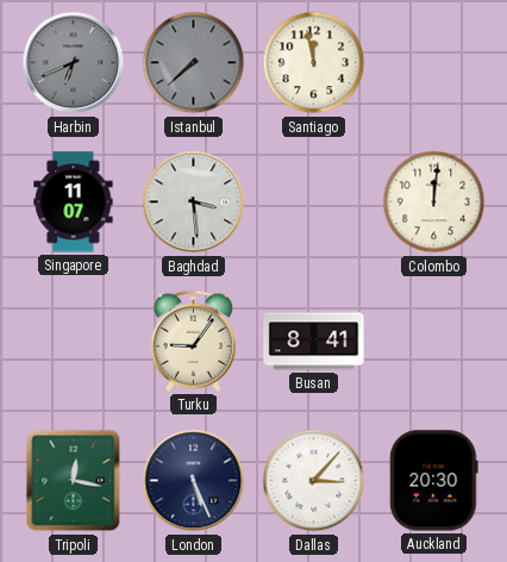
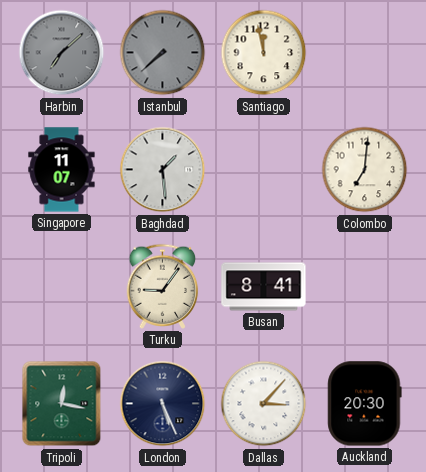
Harbin: 6:41 -> 7:08 (62, 53)
Baghdad: 3:29 -> 1:29 (163, 170)
Colombo: 12:01 -> 7:01 (365, 170)
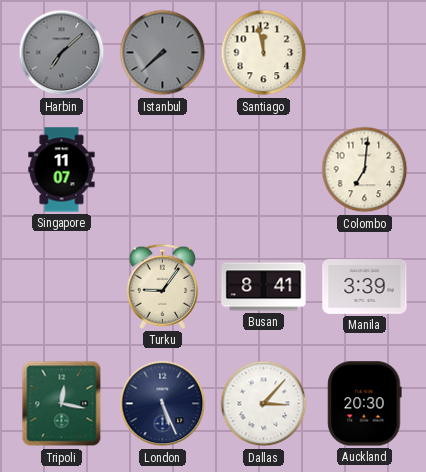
Baghdad: 1:29 -> none (163, 170)
Manila: none -> 3:39 (365, 287)
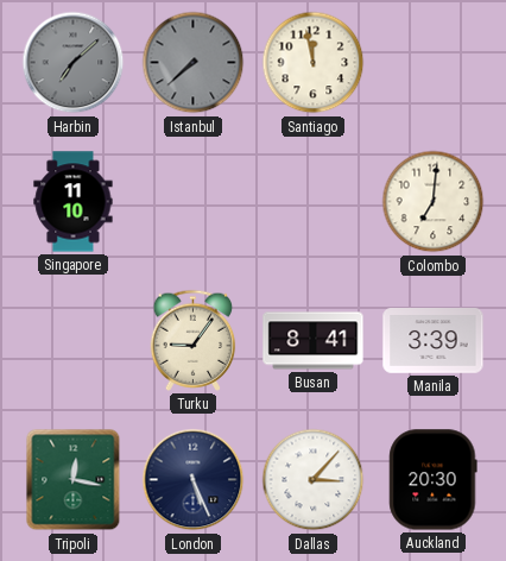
Singapore: 11:07 -> 11:10 (74, 202)
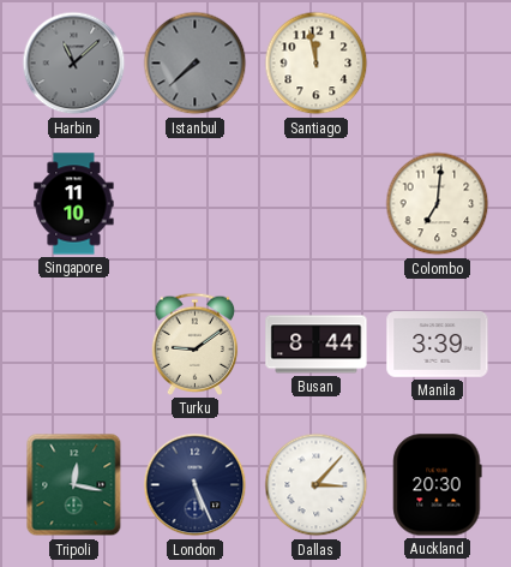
Harbin: 7:08 -> 11:08 (74, 64)
Turku: 9:06 -> 9:09 (196, 344)
Busan: 8:41 -> 8:44 (317, 345)
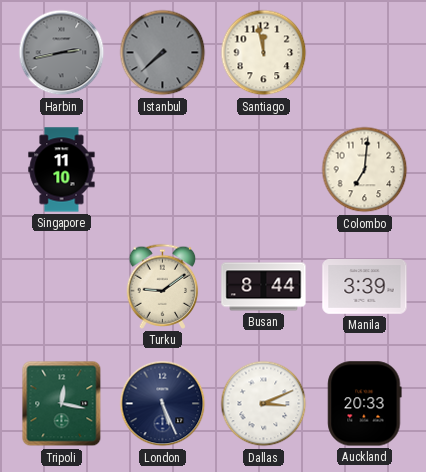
Harbin: 11:08 -> 2:43 (62, 53)
Dallas: 3:07 -> 3:11 (264, 404)
Auckland: 20:30 -> 20:33 (365, 404)
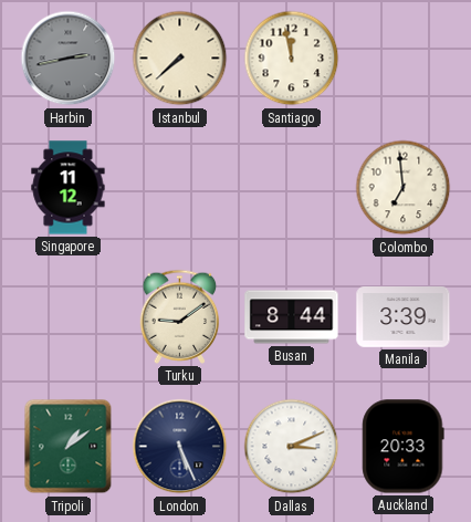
Istanbul dial: grey -> cream (180, 59)
Singapore: 11:10 -> 11:12 (69, 188)
Colombo: 7:01 -> 6:59 (404, 188)
Tripoli: 12:17 -> 1:09 (69, 447)
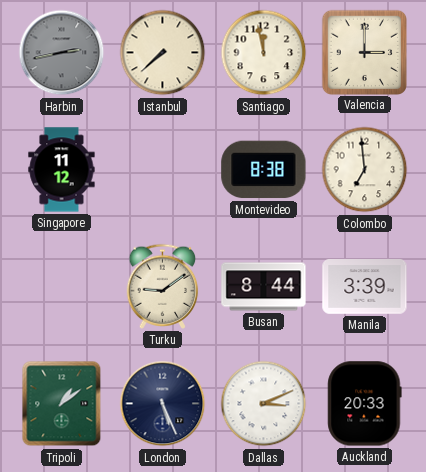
Valencia: none -> 3:00 (364, 52)
Montevideo: none -> 8:38 (264, 170)
